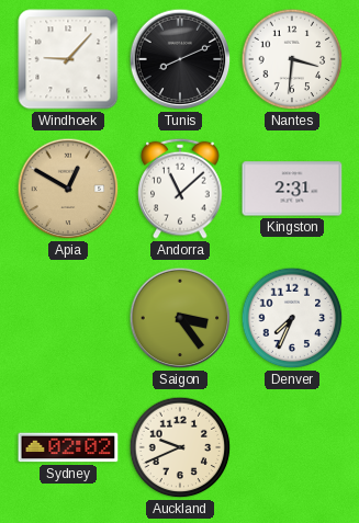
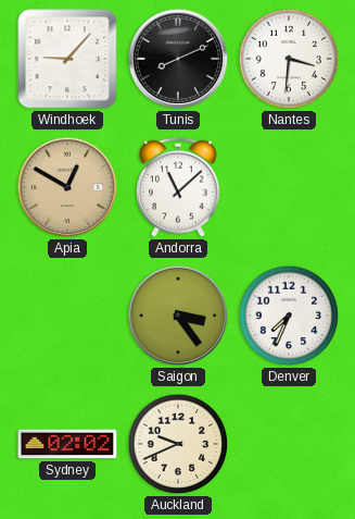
Kingston: 2:31 -> none (292, 189)
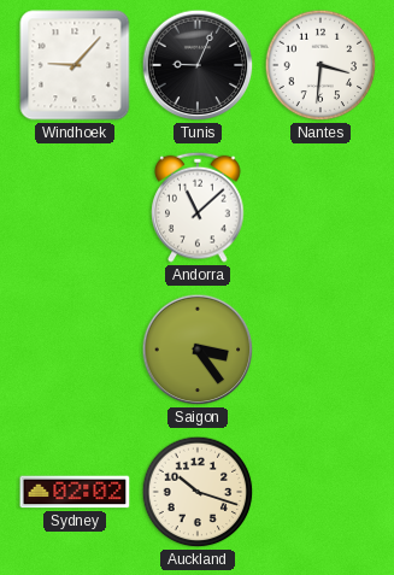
Tunis: 8:11 -> 9:04 (198, 65)
Apia: 12:50 -> none (67, 187)
Denver: 7:34 -> none (289, 316)
Auckland: 9:41 -> 10:18 (198, 492)
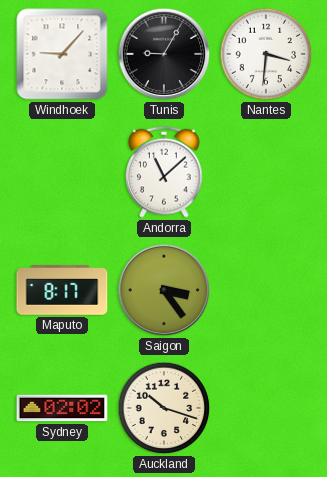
Tunis: 9:04 -> 9:05 (164, 54)
Maputo: none -> 8:17 (62, 290)
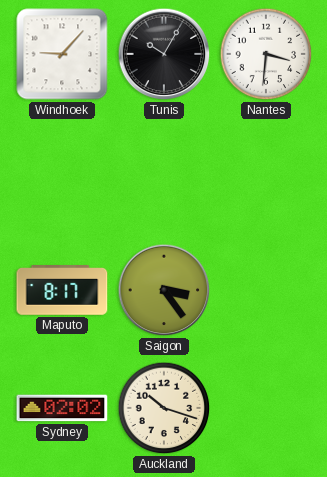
Tunis: 9:05 -> 10:05 (164, 54)
Andorra: 11:08 -> none (164, 172)
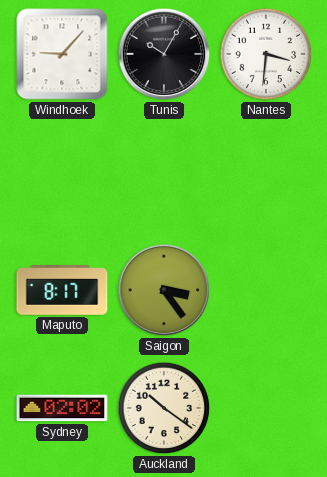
Auckland: 10:18 -> 10:21 (164, 408)
